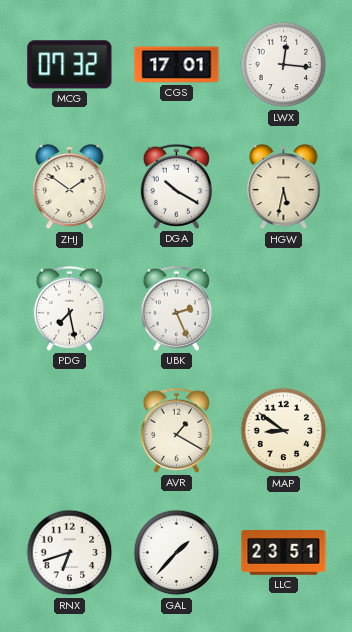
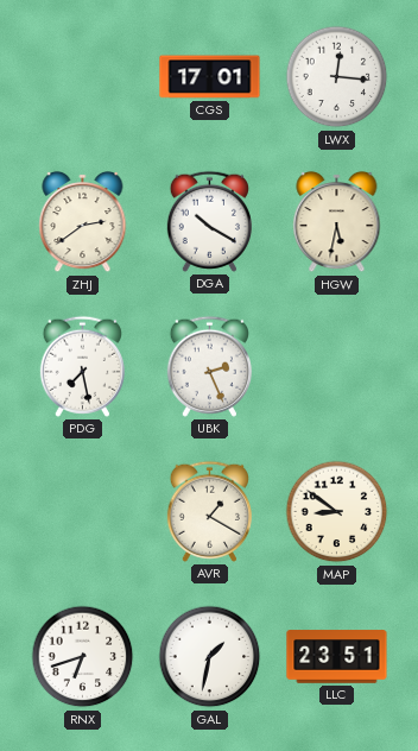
MCG: 07:32 -> none (70, 65)
ZHJ: 1:51 -> 2:39 (83, 222)
GAL: 1:37 -> 1:32 (210, 657)
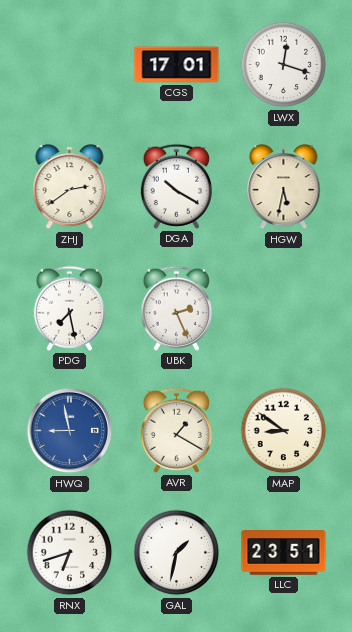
LWX: 12:16 -> 12:18 (284, 65)
HWQ: none -> 8:58 (70, 431)
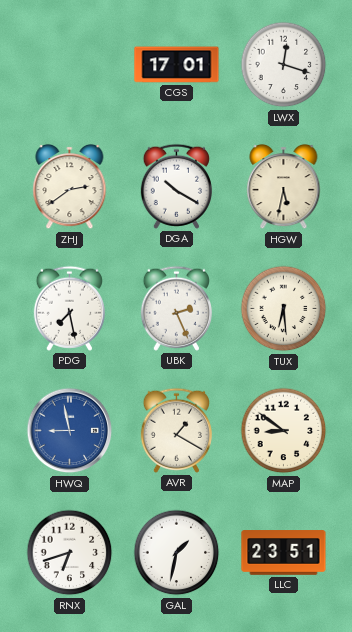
TUX: none -> 6:29 (284, 309)
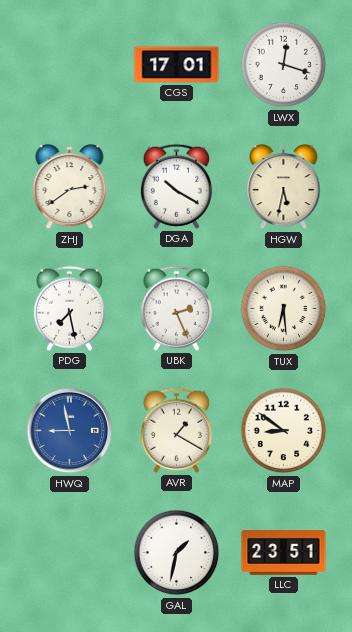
RNX: 6:42 -> none (70, 553)
